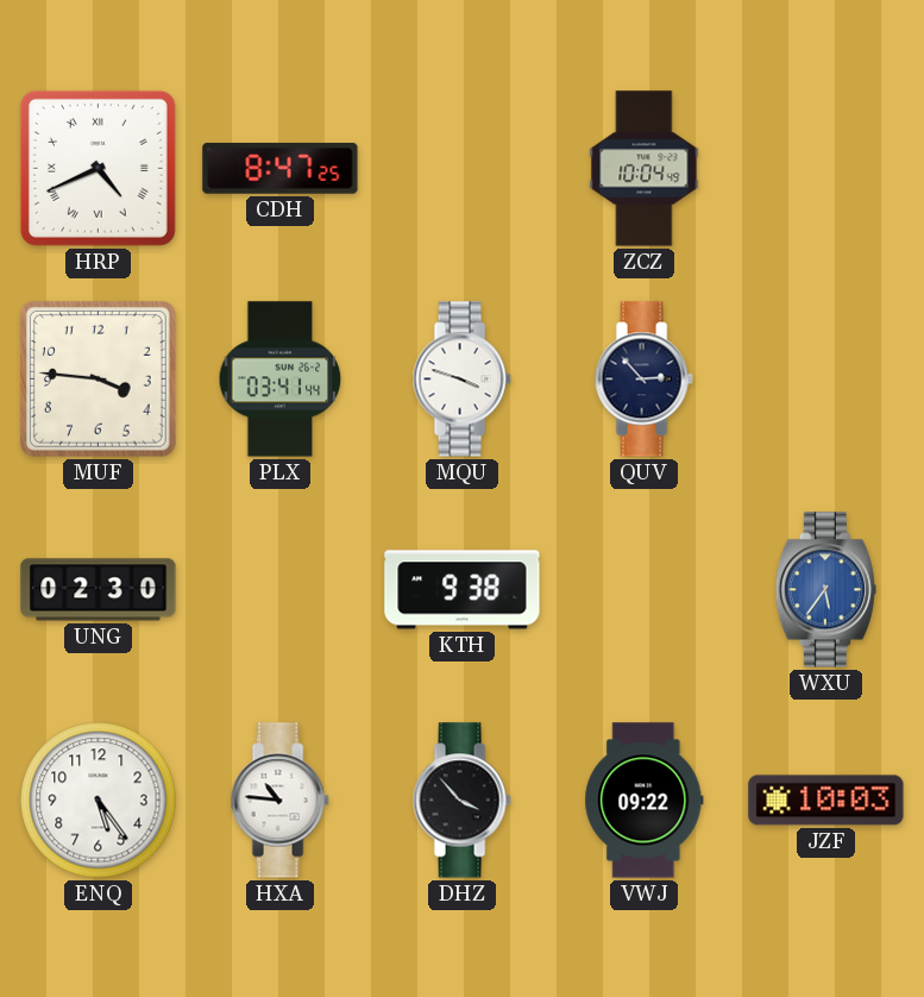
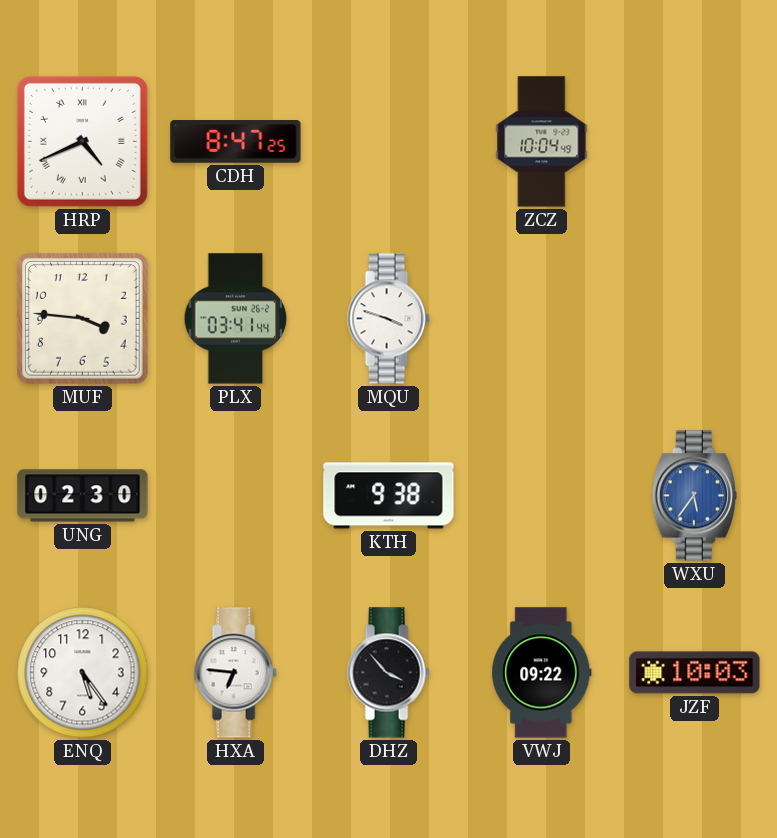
QUV: 2:53 -> none (643, 380)
HXA: 10:46 -> 6:46 (235, 673)
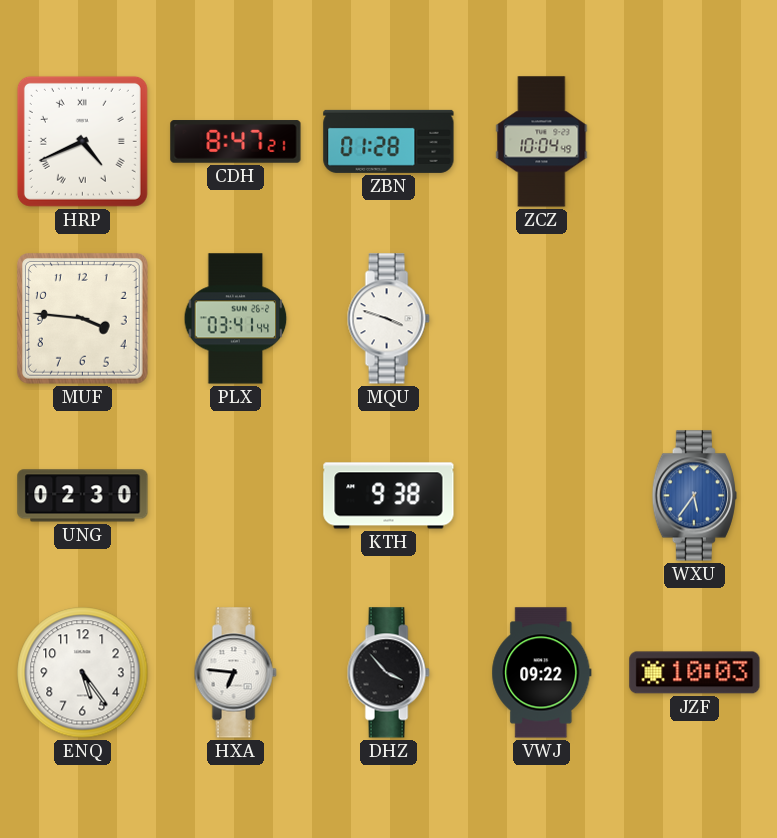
CDH: 8:47:25 -> 8:47:21 (236, 142)
ZBN: none -> 01:28 (389, 141)
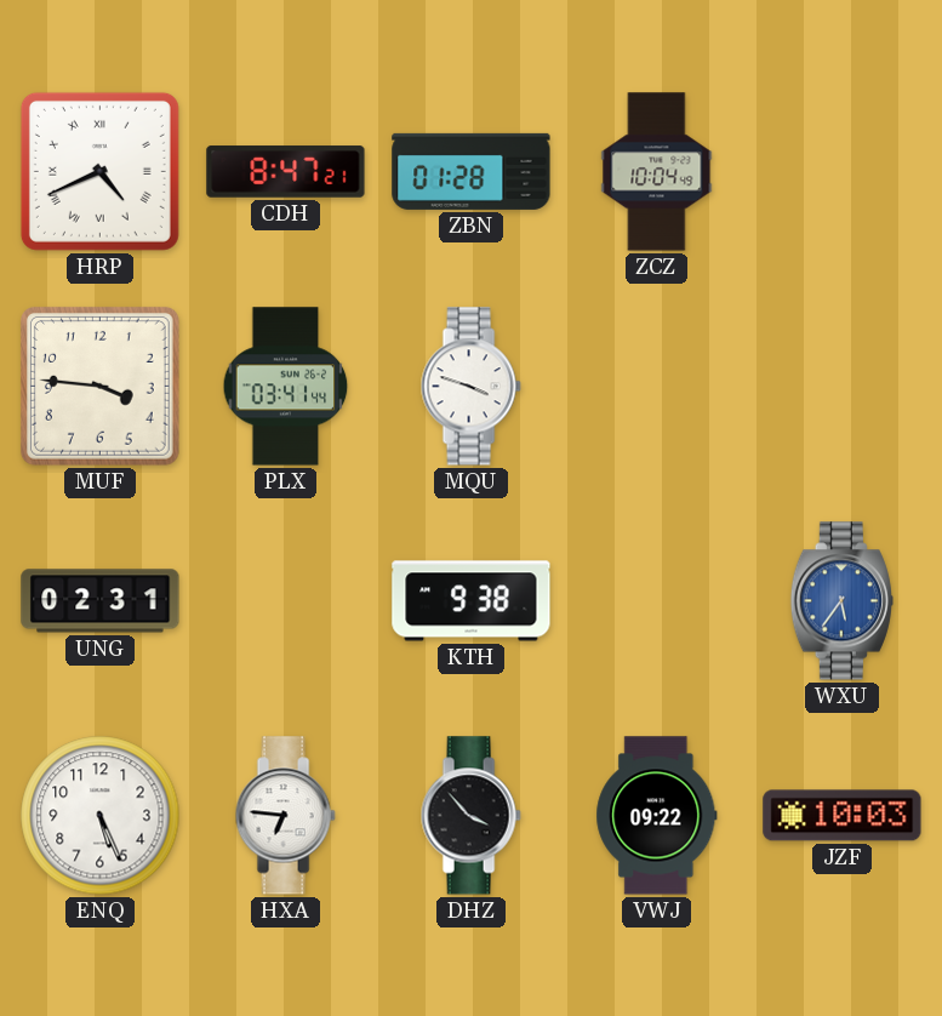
UNG: 02:30 -> 02:31 (101, 601)
ENQ: 5:24 -> 5:26 (101, 816)
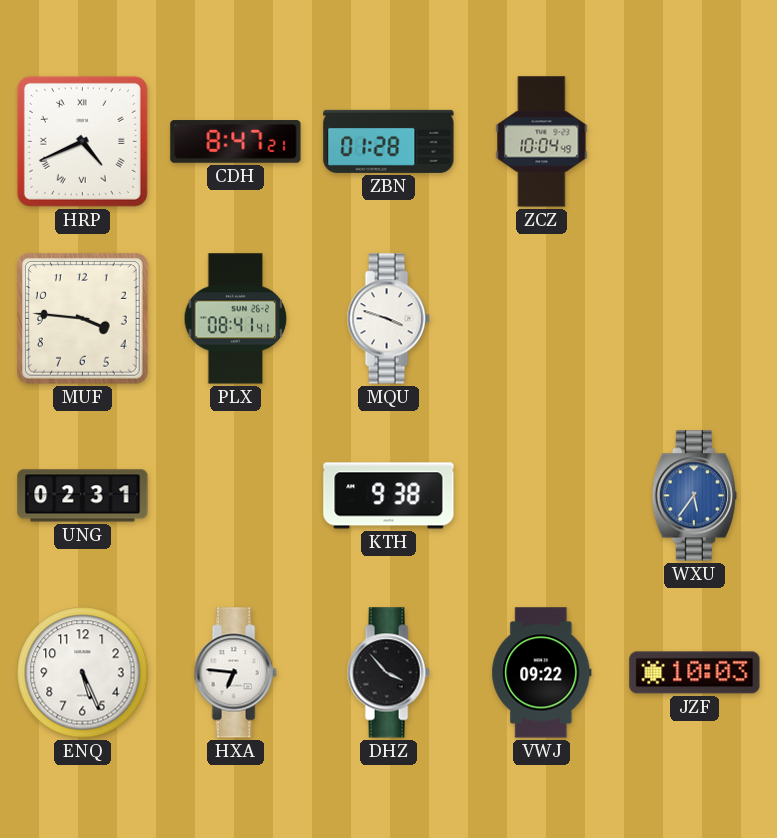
PLX: 03:41 -> 08:41 (236, 319)
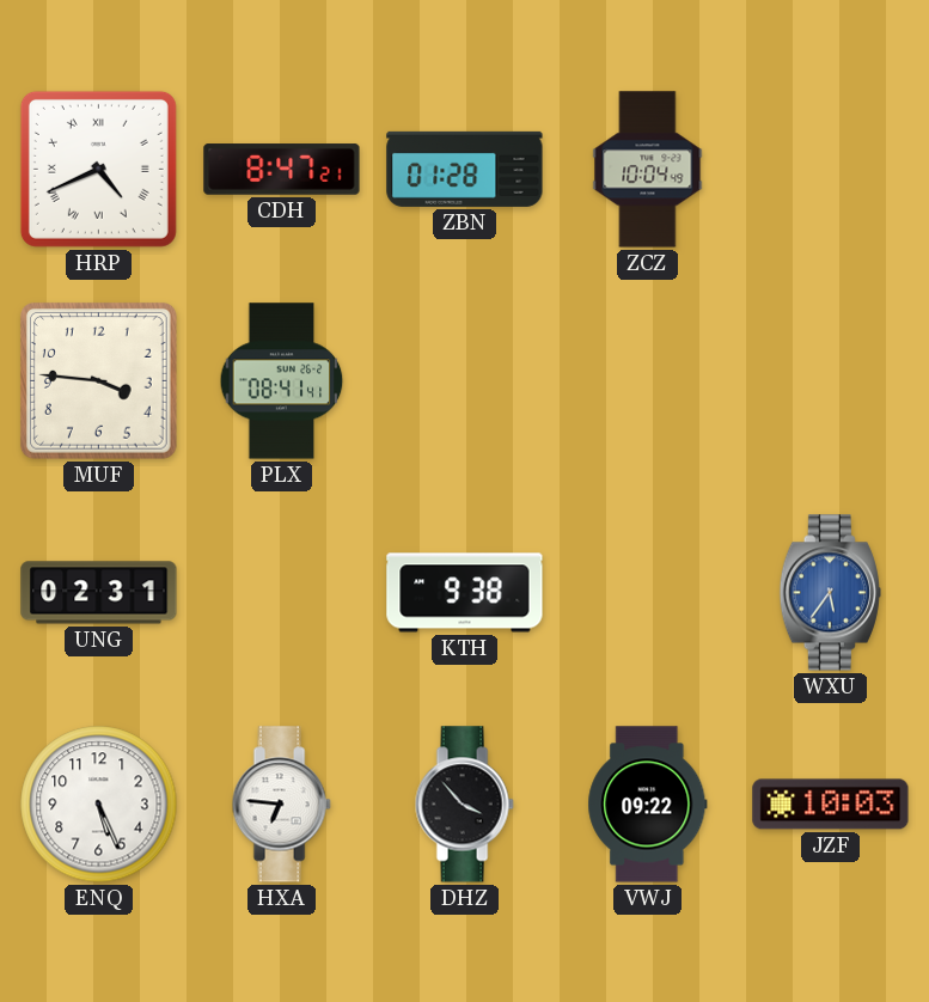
MQU: 3:48 -> none (388, 319)
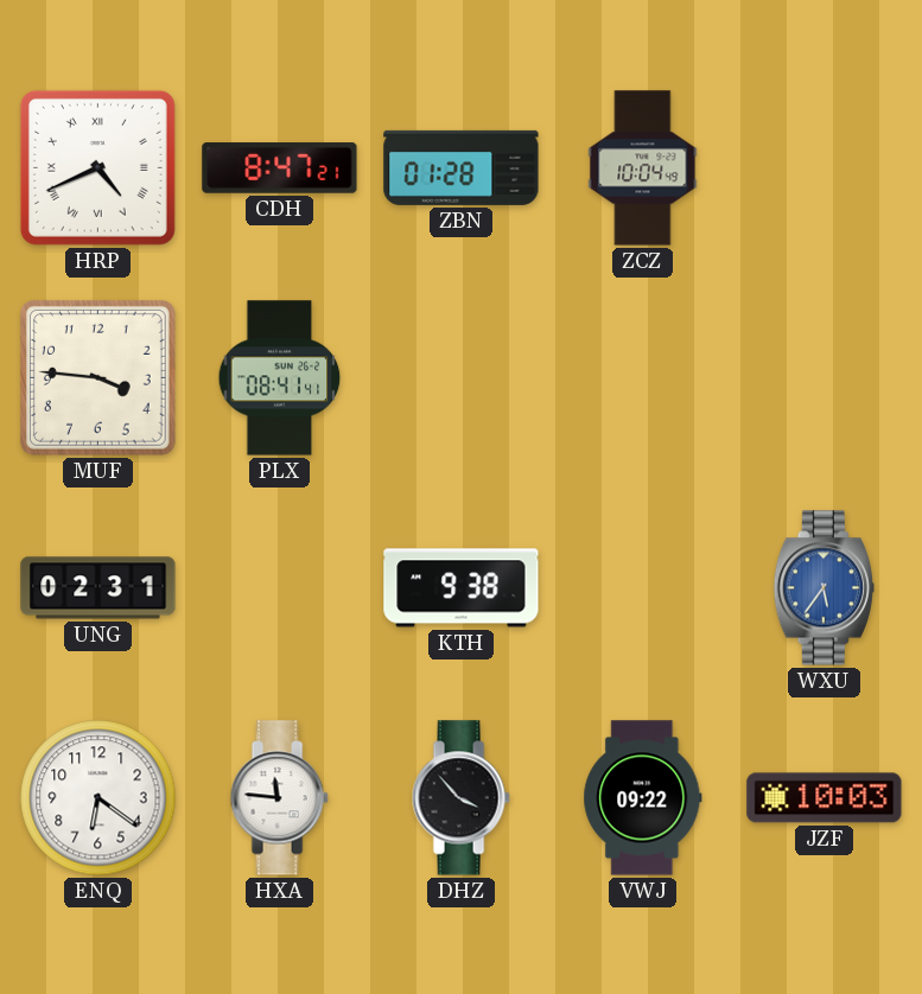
ENQ: 5:26 -> 6:21 (98, 798)
HXA: 6:46 -> 11:46 (279, 798)
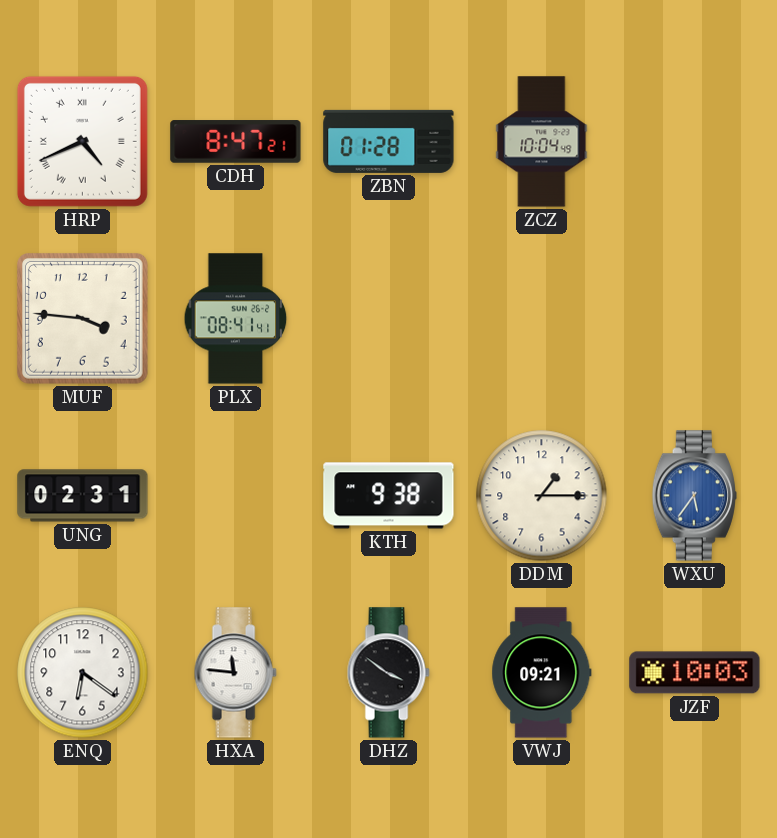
DDM: none -> 1:15 (542, 496)
DHZ: 3:53 -> 3:51 (388, 673)
VWJ: 09:22 -> 09:21 (542, 673)
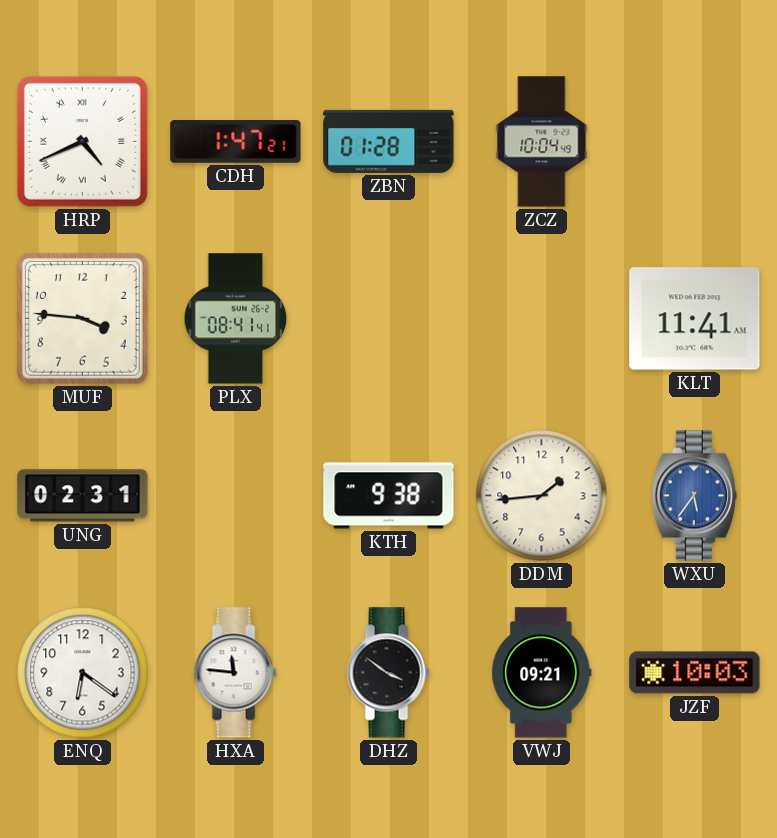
CDH: 8:47 -> 1:47 (236, 142)
KLT: none -> 11:41 (695, 319)
DDM: 1:15 -> 1:44 (542, 496)
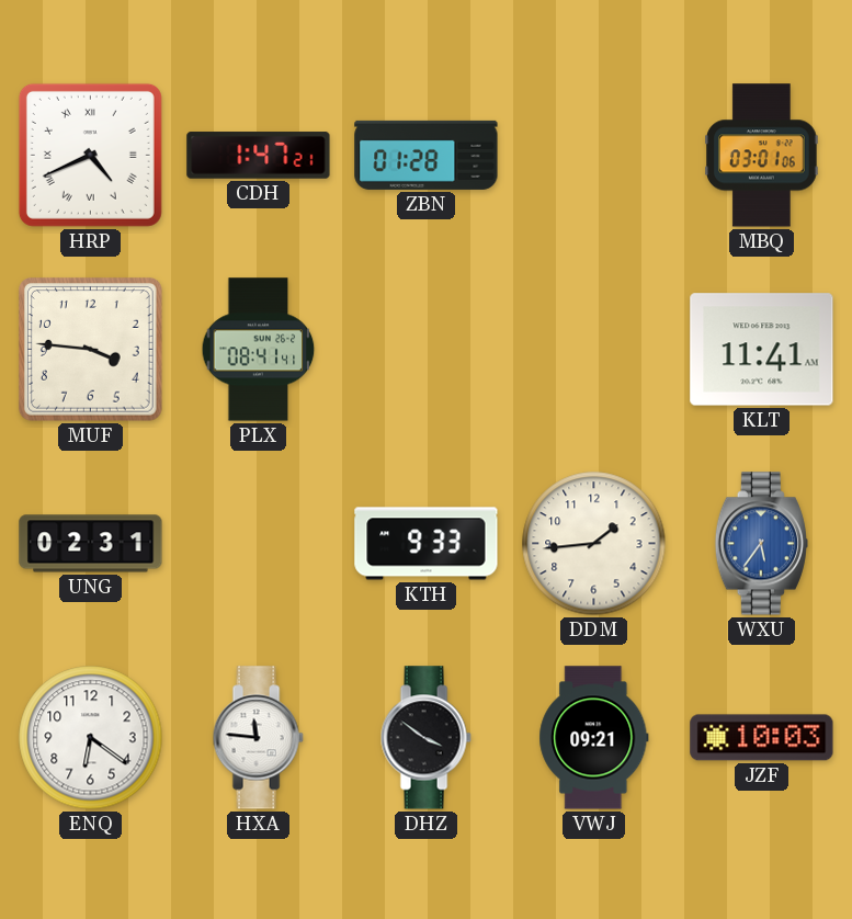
ZCZ: 10:04 -> none (542, 142)
MBQ: none -> 03:01 (762, 156)
KTH: 9:38 -> 9:33 (427, 544)
